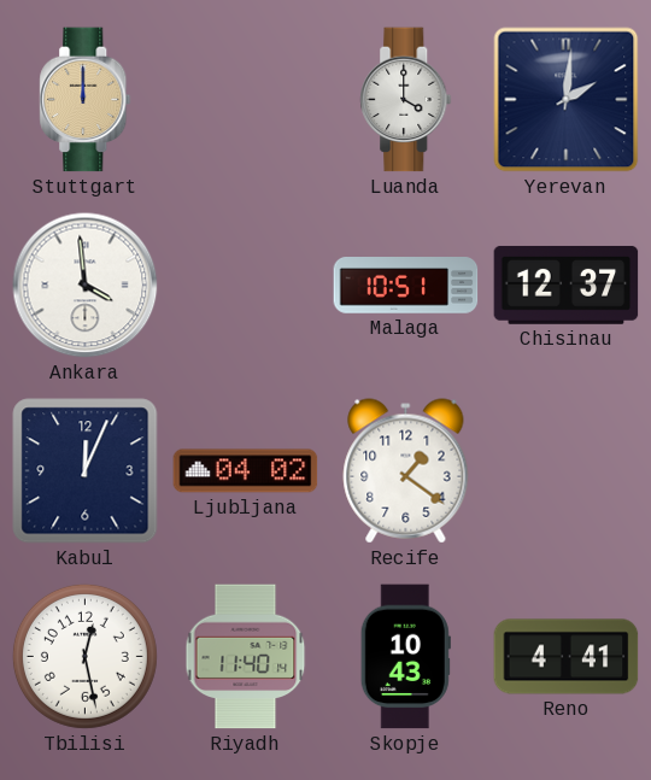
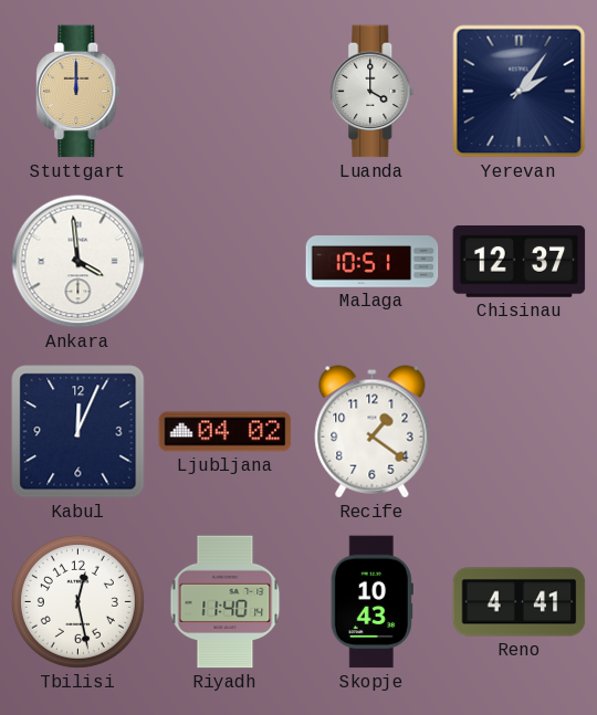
Yerevan: 2:01 -> 2:06 (520, 92)
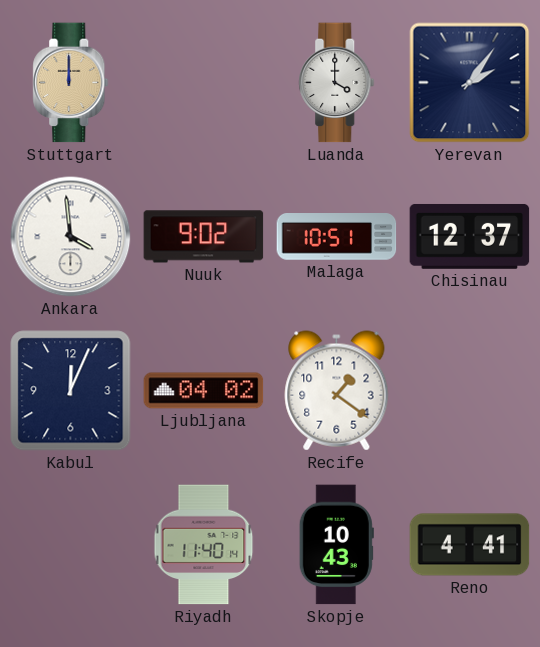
Nuuk: none -> 9:02 (204, 237)
Tbilisi: 12:28 -> none (77, 601)
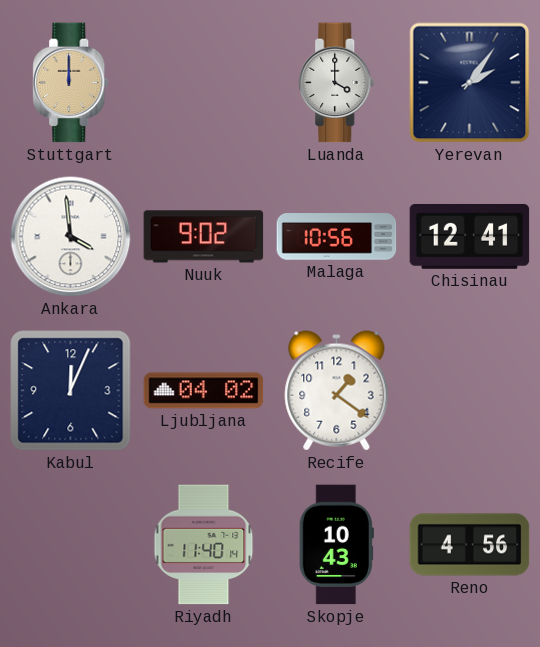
Malaga: 10:51 -> 10:56 (337, 237)
Chisinau: 12:37 -> 12:41 (470, 236)
Reno: 4:41 -> 4:56 (470, 545)
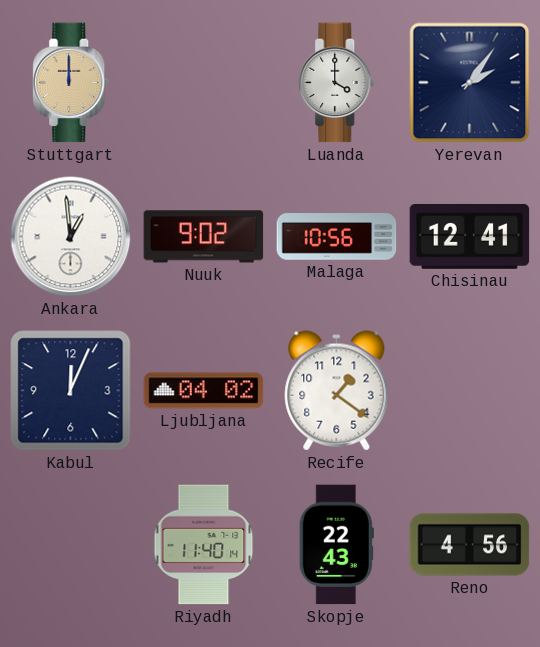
Ankara: 3:59 -> 12:59 (71, 237)
Skopje: 10:43 -> 22:43 (336, 545)
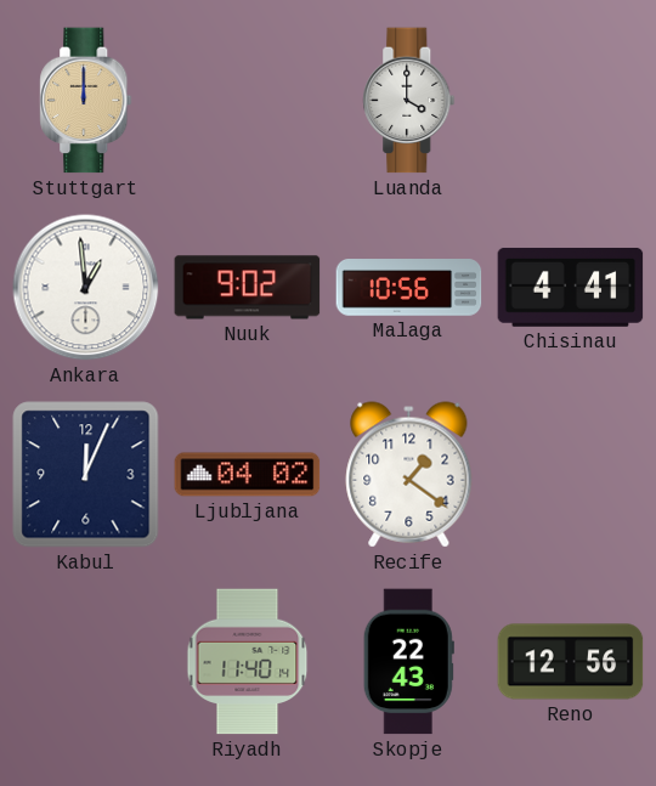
Yerevan: 2:06 -> none (470, 83)
Chisinau: 12:41 -> 4:41 (571, 287)
Reno: 4:56 -> 12:56 (571, 662)
